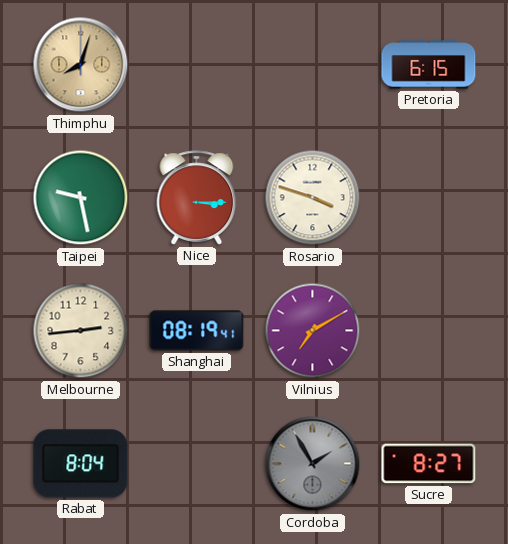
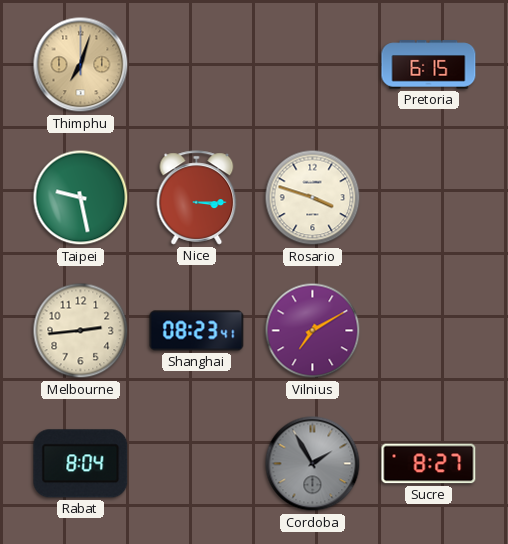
Thimphu: 8:03 -> 7:03 (81, 65)
Shanghai: 08:19 -> 08:23 (197, 331)
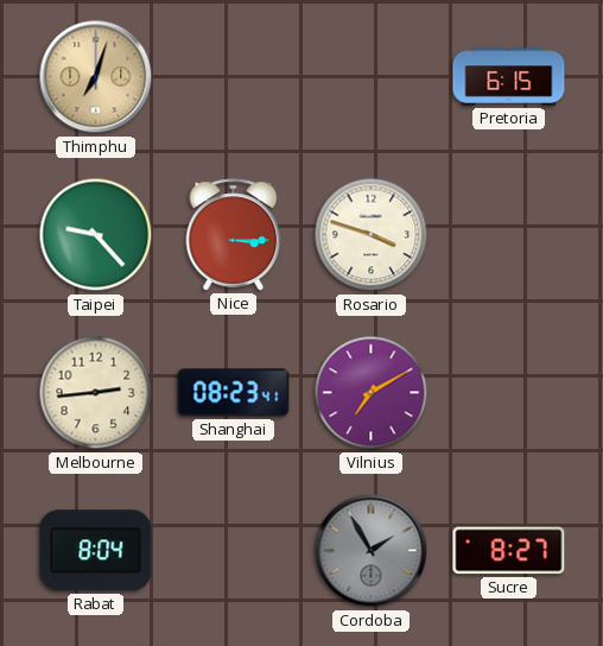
Taipei: 9:28 -> 9:23 (96, 235)
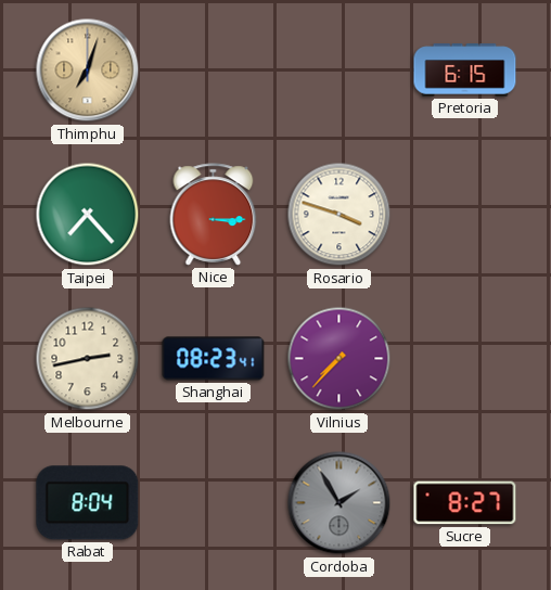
Taipei: 9:23 -> 7:23 (88, 215)
Melbourne: 2:44 -> 2:43 (88, 359)
Vilnius: 7:10 -> 7:37 (339, 359)
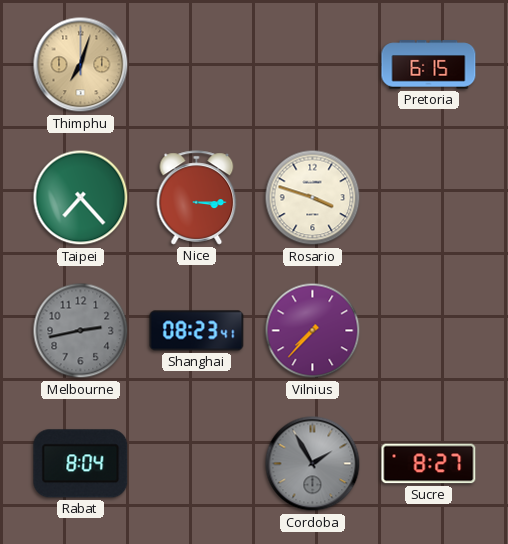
Melbourne dial: cream -> grey (81, 331)
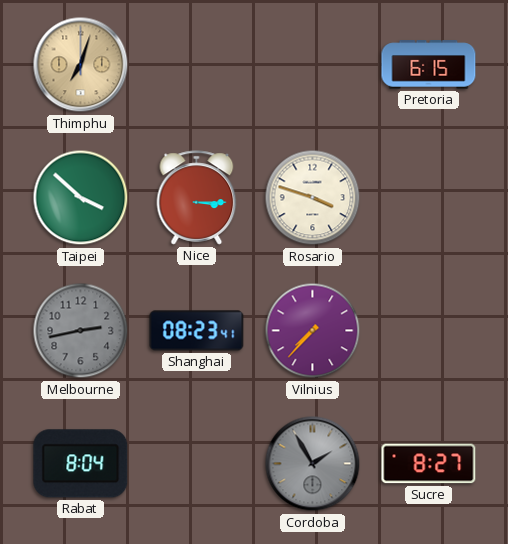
Taipei: 7:23 -> 3:52 (81, 198)
